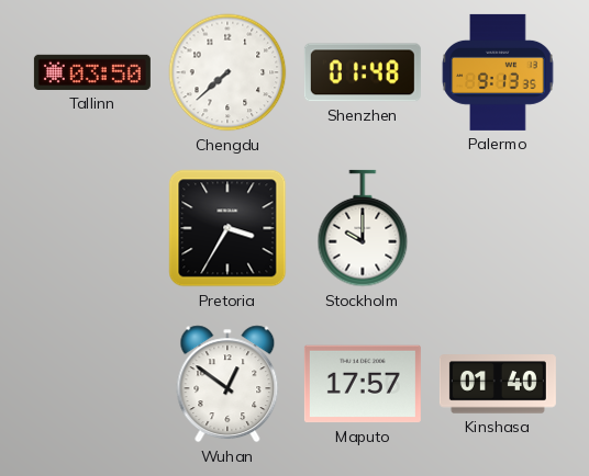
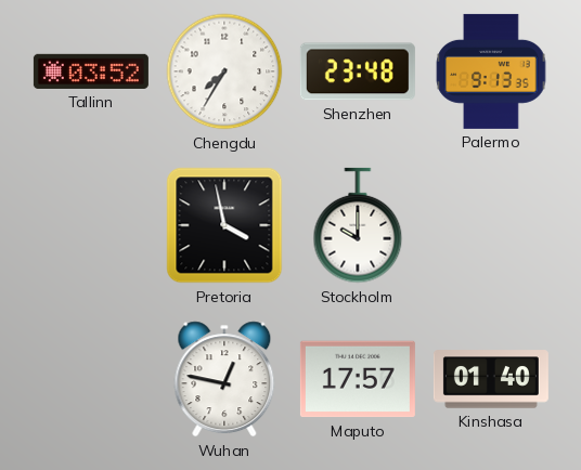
Tallinn: 03:50 -> 03:52 (91, 71)
Chengdu: 7:38 -> 7:35 (224, 71)
Shenzhen: 01:48 -> 23:48 (358, 71)
Pretoria: 3:35 -> 3:58 (224, 225)
Wuhan: 12:51 -> 12:47 (224, 379)
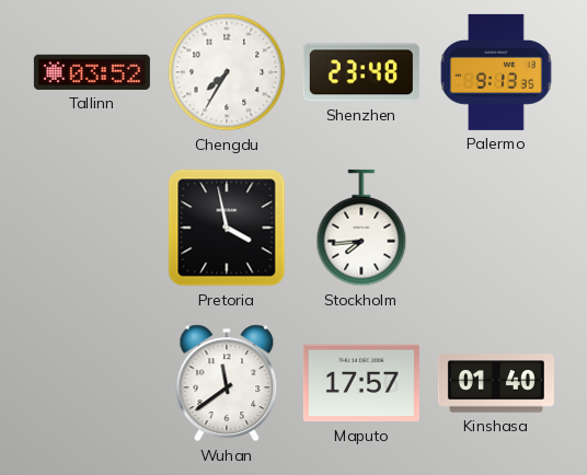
Stockholm: 10:00 -> 7:44 (361, 228)
Wuhan: 12:47 -> 11:39 (227, 383)
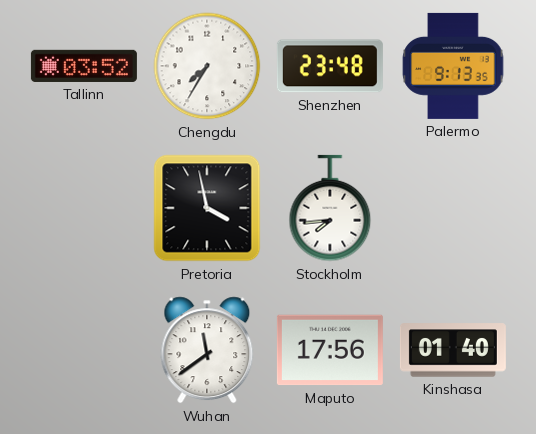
Maputo: 17:57 -> 17:56 (330, 350)
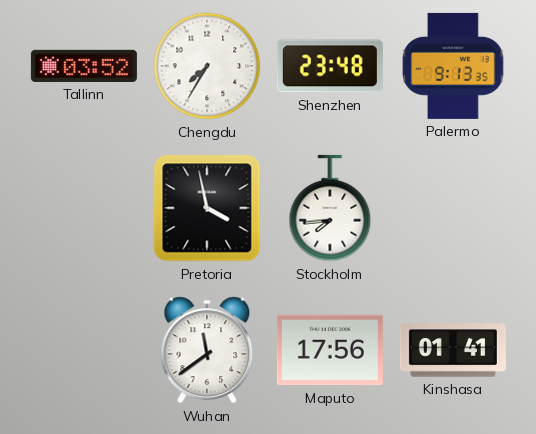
Kinshasa: 01:40 -> 01:41 (453, 350)
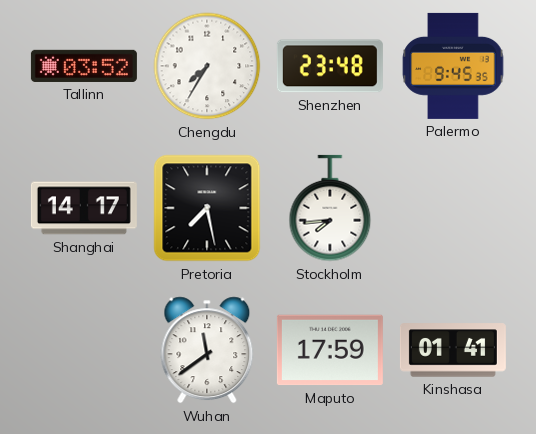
Palermo: 9:13 -> 9:45 (453, 66)
Shanghai: none -> 14:17 (84, 208)
Pretoria: 3:58 -> 7:28 (207, 208)
Maputo: 17:56 -> 17:59 (330, 350)
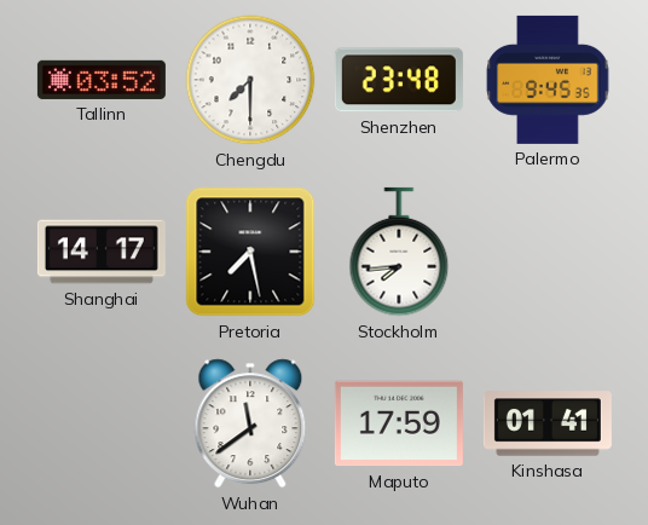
Chengdu: 7:35 -> 7:30 (250, 80)
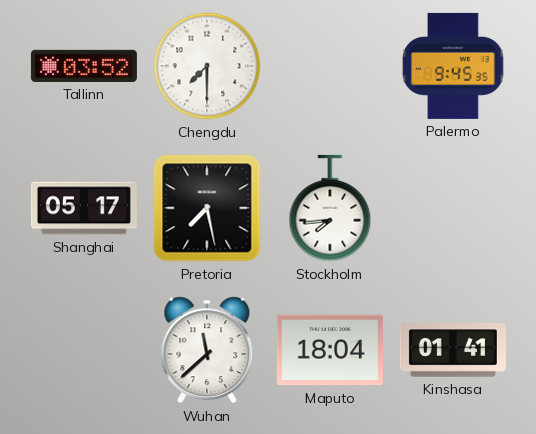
Shenzhen: 23:48 -> none (399, 80)
Shanghai: 14:17 -> 05:17 (84, 208)
Wuhan: 11:39 -> 11:38 (207, 350)
Maputo: 17:59 -> 18:04 (330, 350)
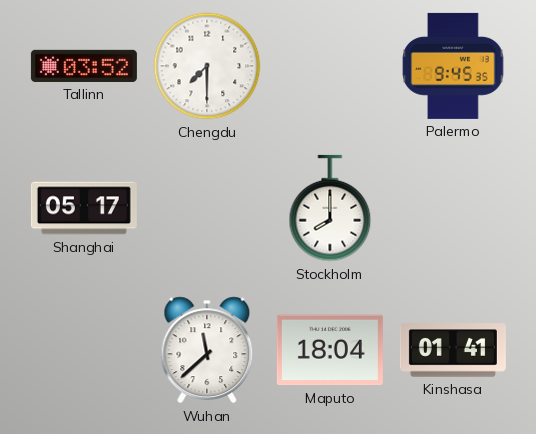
Pretoria: 7:28 -> none (207, 208)
Stockholm: 7:44 -> 8:00 (330, 208)
